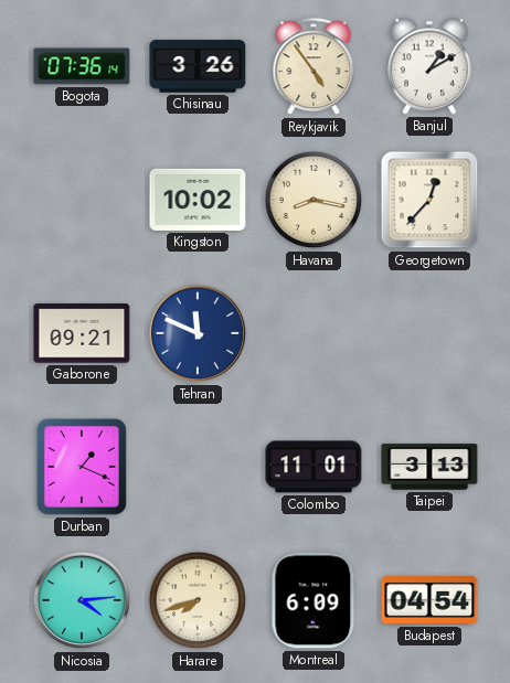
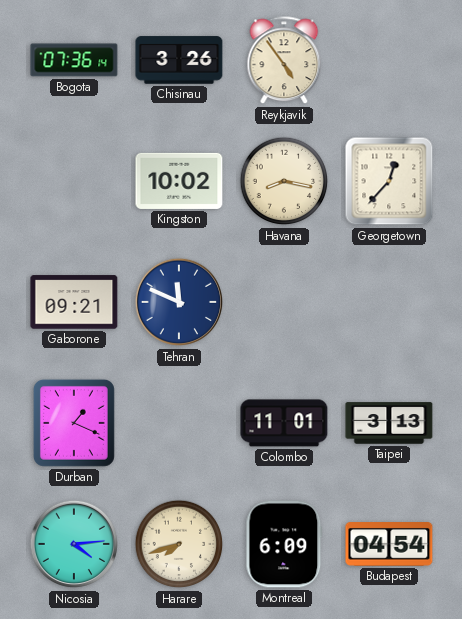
Banjul: 1:10 -> none (429, 66)
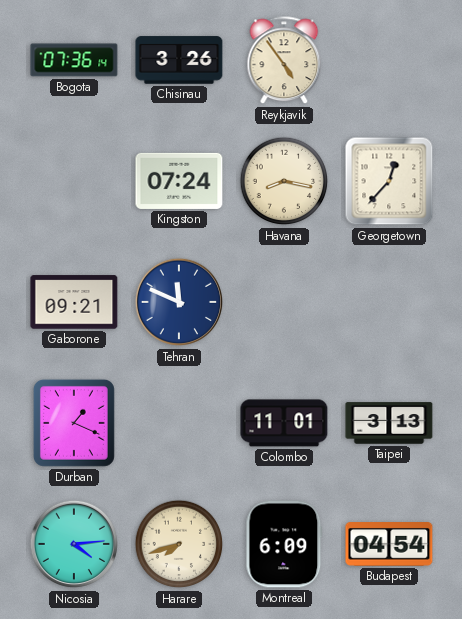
Kingston: 10:02 -> 07:24 (179, 181)
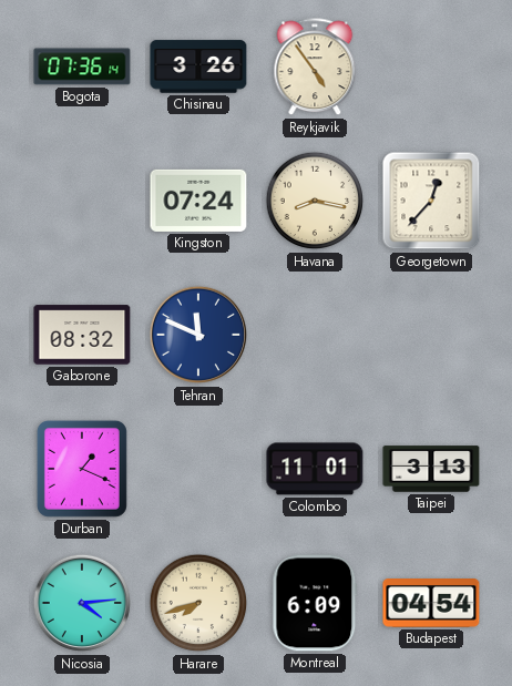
Gaborone: 09:21 -> 08:32 (82, 335)
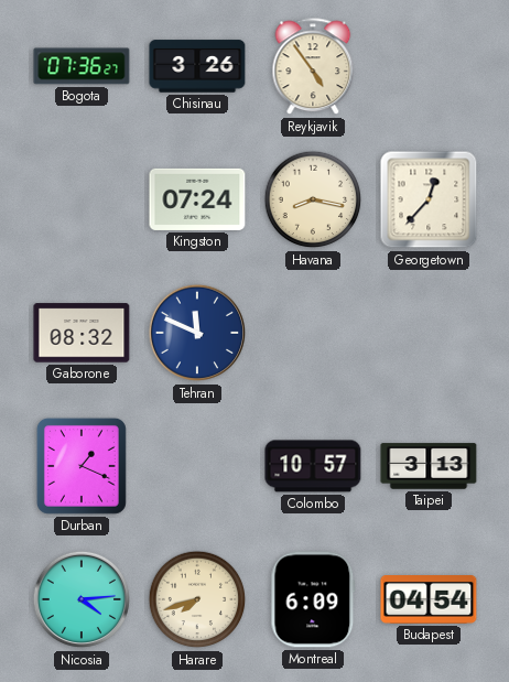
Bogota: 07:36:14 -> 07:36:27 (82, 66)
Colombo: 11:01 -> 10:57 (313, 466)
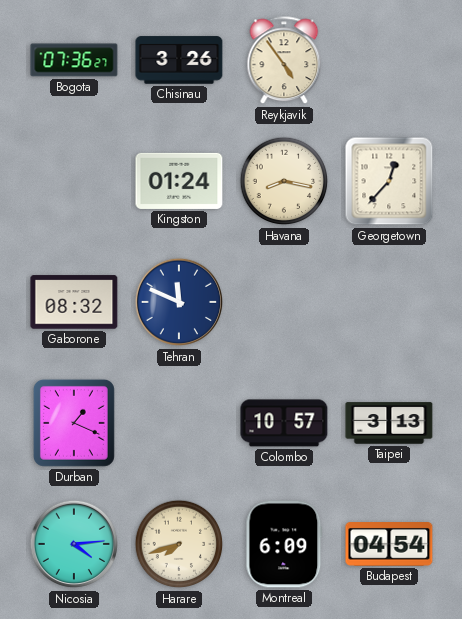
Kingston: 07:24 -> 01:24 (179, 181)
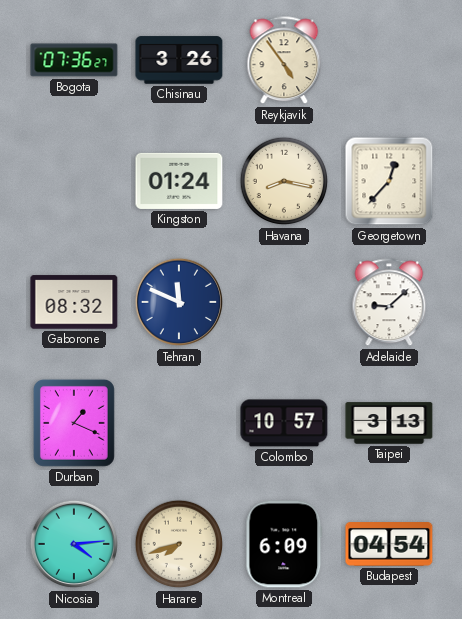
Adelaide: none -> 9:08 (389, 303)
